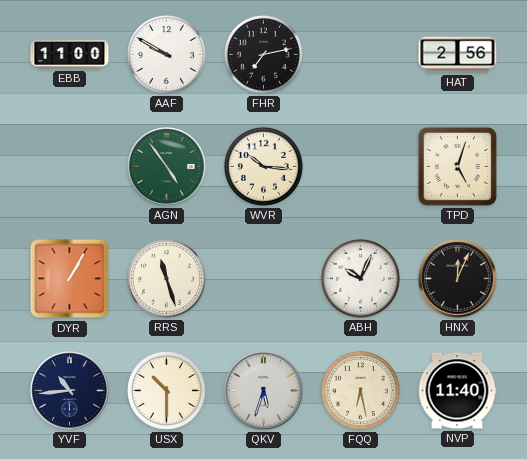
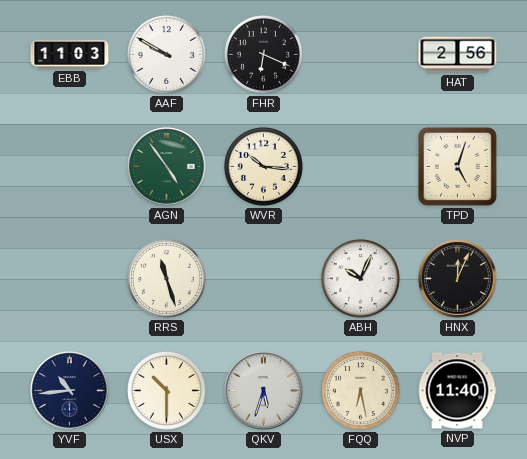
EBB: 11:00 -> 11:03 (70, 55)
FHR: 7:13 -> 6:19 (263, 54)
DYR: 1:05 -> none (70, 279)
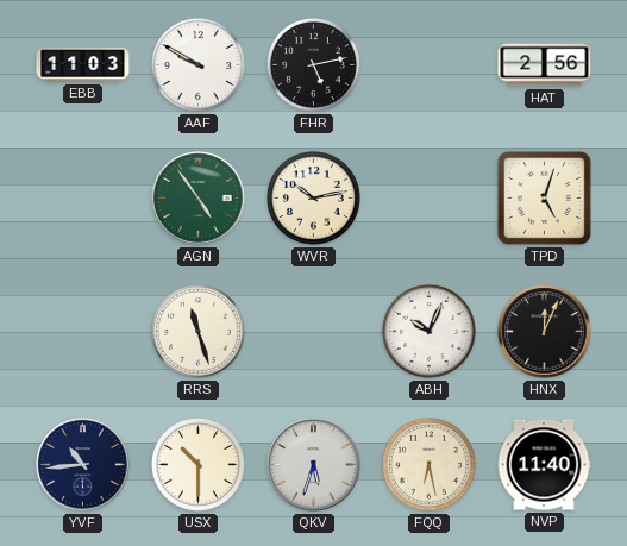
FHR: 6:19 -> 5:13 (313, 64)
WVR: 10:16 -> 10:13 (313, 197)
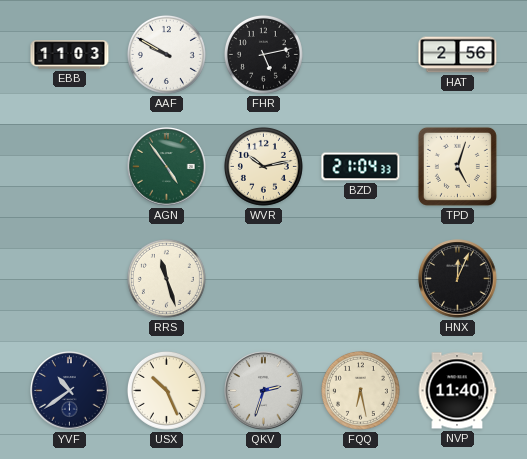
BZD: none -> 21:04 (361, 167)
ABH: 10:04 -> none (428, 331)
YVF: 10:44 -> 10:39 (70, 391)
USX: 10:30 -> 10:26 (166, 390)
QKV: 5:33 -> 2:33 (264, 391)
